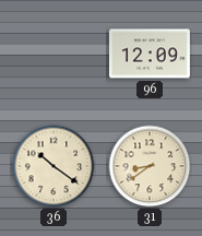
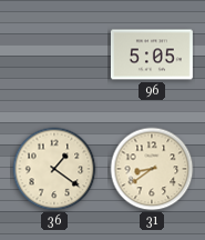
96: 12:09 -> 5:05 (152, 54)
36: 10:21 -> 1:21 (54, 169)
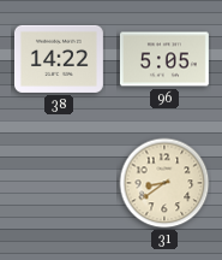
38: none -> 14:22 (59, 59)
36: 1:21 -> none (54, 169)
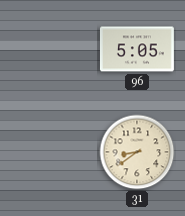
38: 14:22 -> none (59, 59)
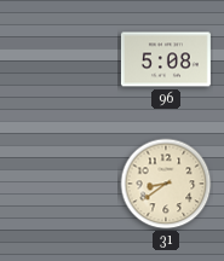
96: 5:05 -> 5:08 (166, 59)
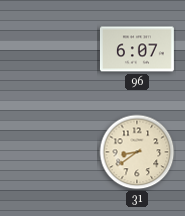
96: 5:08 -> 6:07 (137, 49)
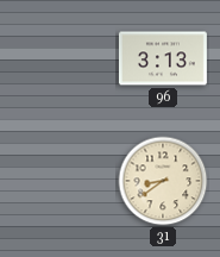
96: 6:07 -> 3:13 (163, 58)
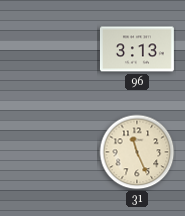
31: 8:39 -> 11:26 (137, 152)
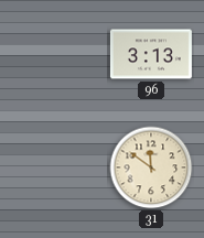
31: 11:26 -> 11:51 (151, 167)
